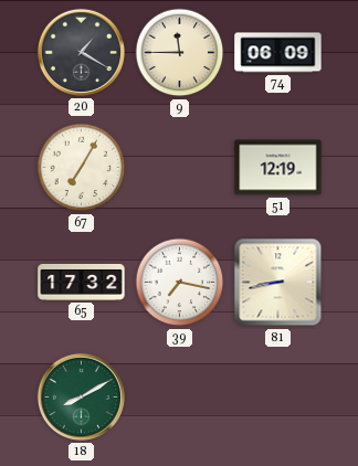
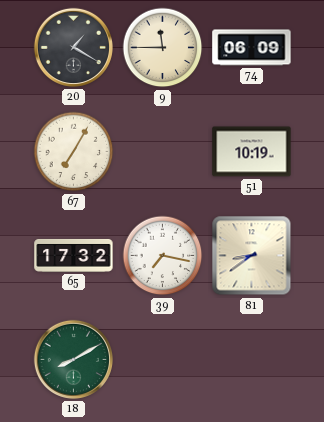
51: 12:19 -> 10:19 (252, 152)
81: 8:43 -> 8:39 (252, 256)
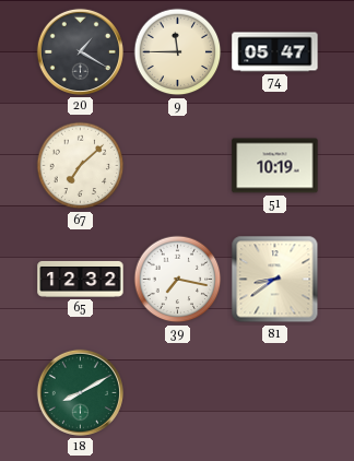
74: 06:09 -> 05:47 (275, 52)
67: 7:05 -> 7:08 (81, 166)
65: 17:32 -> 12:32 (81, 279)
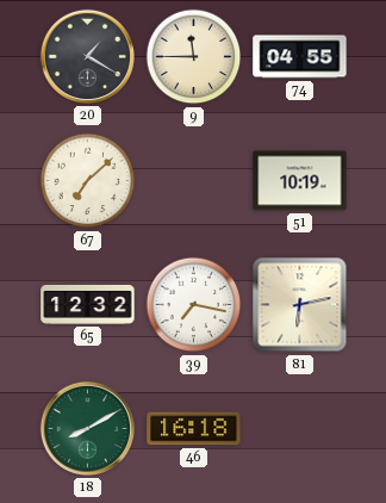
74: 05:47 -> 04:55 (300, 57)
81: 8:39 -> 6:13 (300, 305)
46: none -> 16:18 (194, 429)
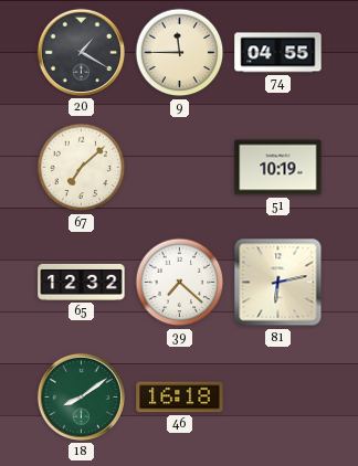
39: 7:17 -> 7:22 (180, 283)
18: 8:10 -> 8:09 (81, 396)
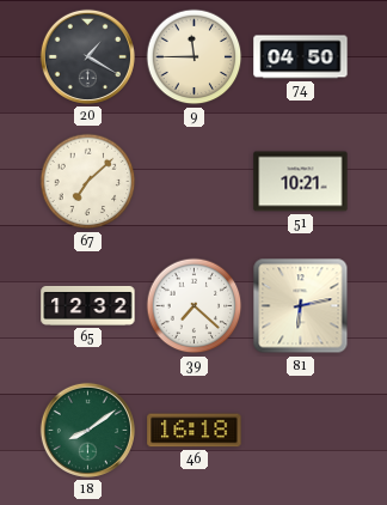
74: 04:55 -> 04:50 (301, 57)
51: 10:19 -> 10:21 (301, 182)
